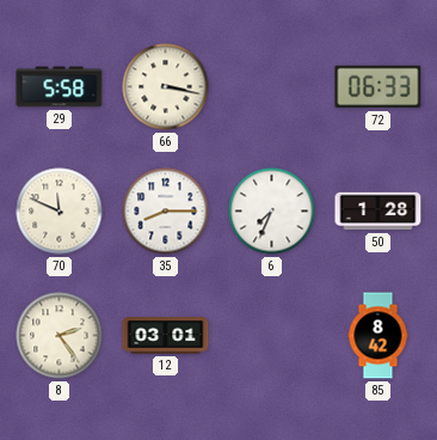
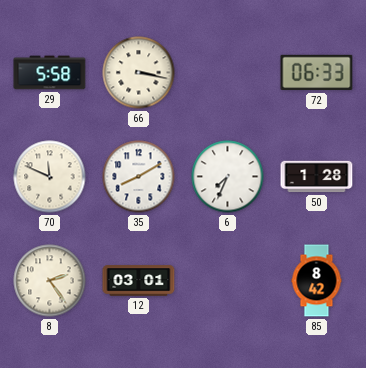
35: 8:15 -> 8:10 (139, 177)
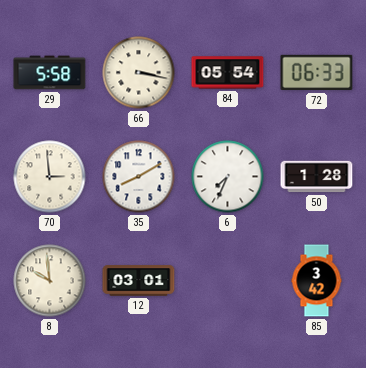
84: none -> 05:54 (228, 73)
70: 11:49 -> 2:59 (50, 177)
8: 2:24 -> 9:59 (50, 281)
85: 8:42 -> 3:42 (317, 281)
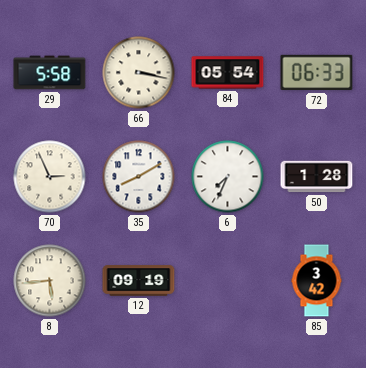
70: 2:59 -> 2:56 (50, 177)
8: 9:59 -> 5:44 (50, 281)
12: 03:01 -> 09:19 (139, 281)
